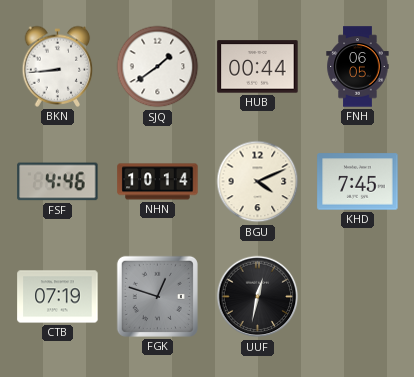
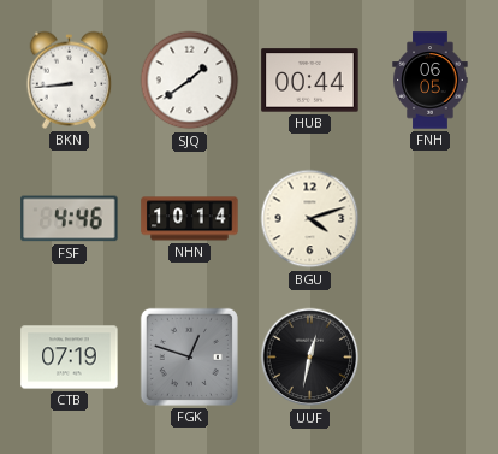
BGU: 4:11 -> 4:12 (310, 219)
KHD: 7:45 -> none (358, 182)
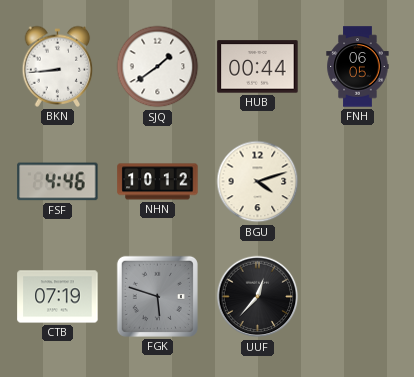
NHN: 10:14 -> 10:12 (158, 182)
FGK: 12:48 -> 5:48 (157, 296)
UUF: 12:32 -> 12:37 (258, 297)
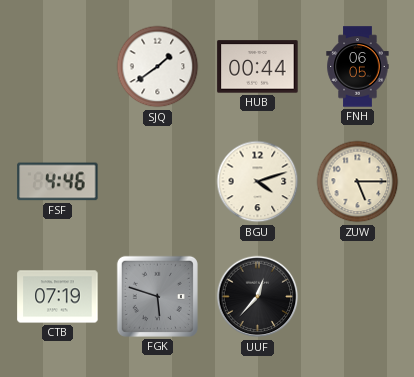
BKN: 8:44 -> none (58, 66)
NHN: 10:12 -> none (158, 182)
ZUW: none -> 5:15 (358, 182)
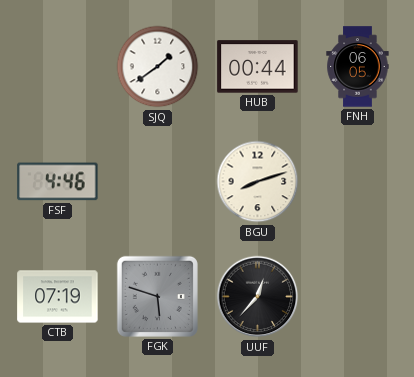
BGU: 4:12 -> 8:12 (258, 182)
ZUW: 5:15 -> none (358, 182)
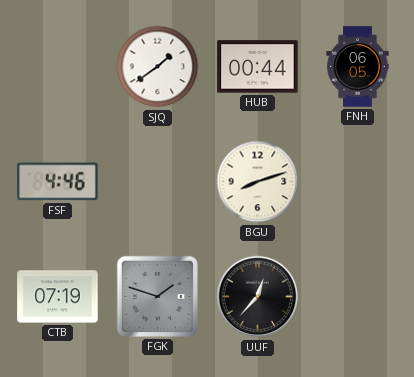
FGK: 5:48 -> 1:48 (157, 296)
